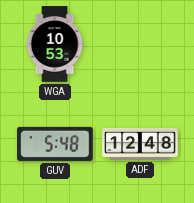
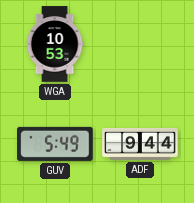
GUV: 5:48 -> 5:49 (55, 144)
ADF: 12:48 -> 9:44 (140, 144)
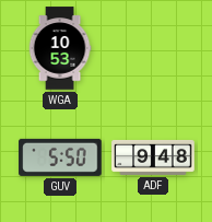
GUV: 5:49 -> 5:50 (60, 157)
ADF: 9:44 -> 9:48 (153, 157)
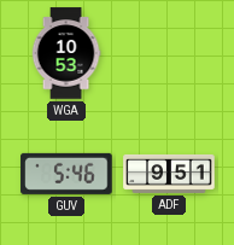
GUV: 5:50 -> 5:46 (66, 174)
ADF: 9:48 -> 9:51 (169, 174)
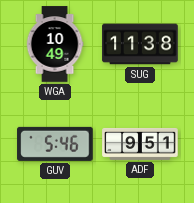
WGA: 10:53 -> 10:49 (55, 44)
SUG: none -> 11:38 (140, 44)
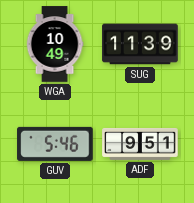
SUG: 11:38 -> 11:39 (140, 44)
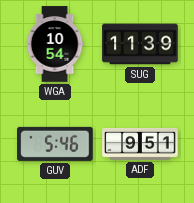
WGA: 10:49 -> 10:54 (55, 44)
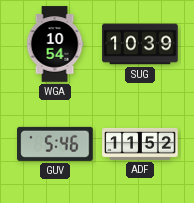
SUG: 11:39 -> 10:39 (140, 44)
ADF: 9:51 -> 11:52 (140, 144)
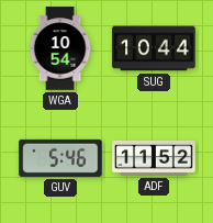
SUG: 10:39 -> 10:44 (154, 48)
